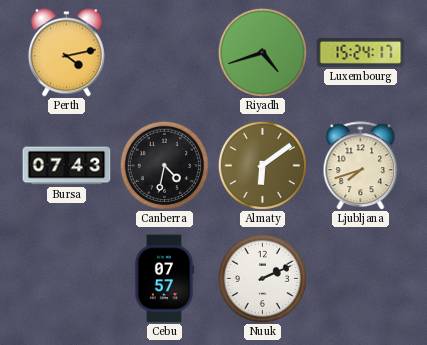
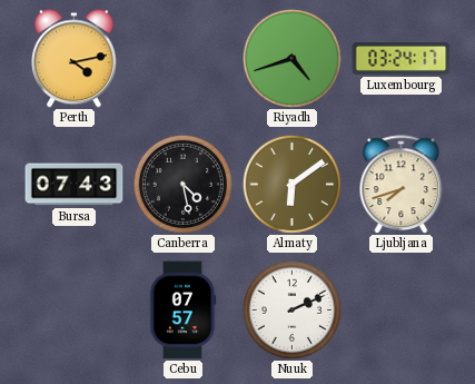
Luxembourg: 15:24 -> 03:24 (402, 58)
Canberra: 4:32 -> 4:28 (182, 184)
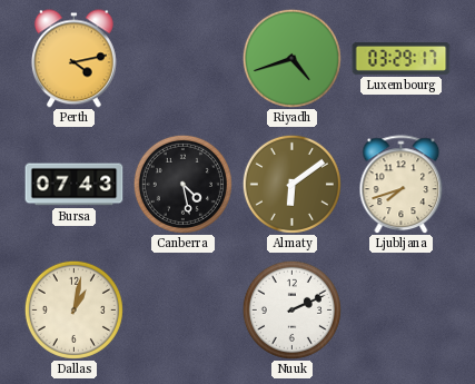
Luxembourg: 03:24 -> 03:29 (402, 58)
Dallas: none -> 1:02 (73, 309)
Cebu: 07:57 -> none (182, 311)
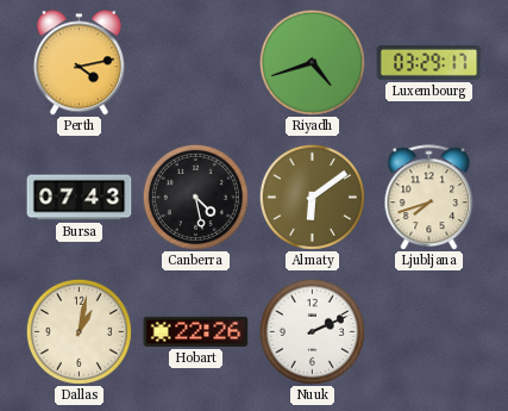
Hobart: none -> 22:26 (196, 331)
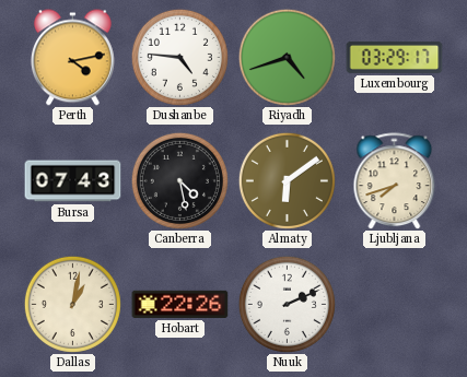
Dushanbe: none -> 4:46 (179, 57)
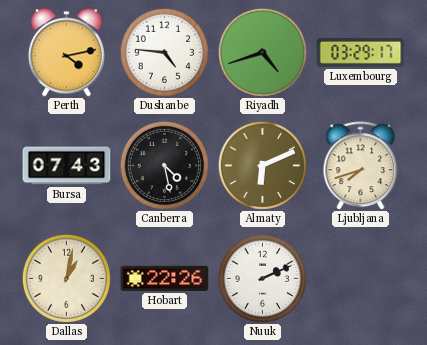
Almaty: 6:09 -> 6:11 (262, 165)
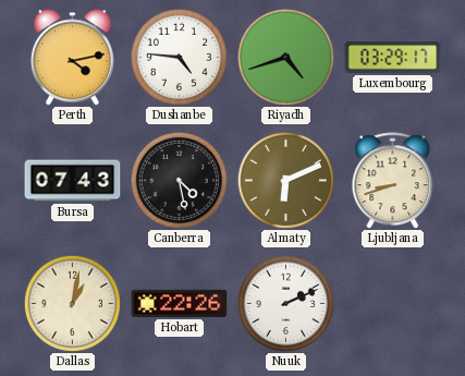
Ljubljana: 7:42 -> 8:42 (393, 181)
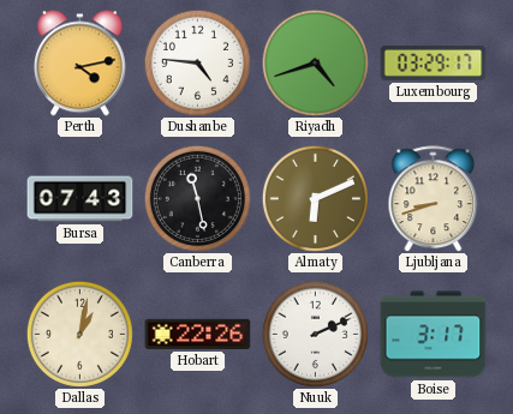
Canberra: 4:28 -> 11:28 (197, 198)
Boise: none -> 3:17 (434, 335)
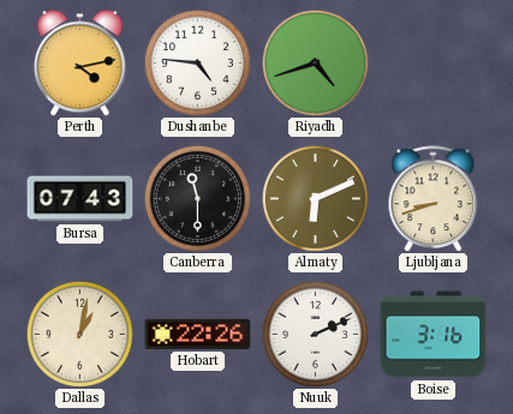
Luxembourg: 03:29 -> none (434, 62)
Canberra: 11:28 -> 11:30 (197, 198)
Boise: 3:17 -> 3:16 (434, 335)
